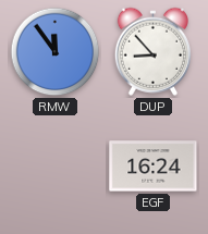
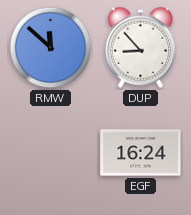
RMW: 11:54 -> 11:52 (51, 48)
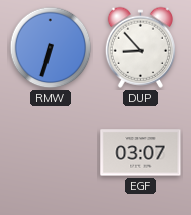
RMW: 11:52 -> 6:33 (51, 48)
EGF: 16:24 -> 03:07 (141, 153)
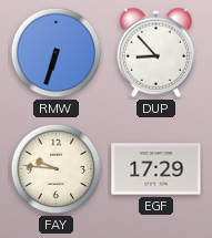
FAY: none -> 9:46 (57, 169)
EGF: 03:07 -> 17:29 (157, 169)
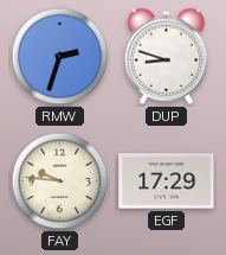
RMW: 6:33 -> 2:33 (60, 57)
DUP: 8:53 -> 8:48 (166, 56)
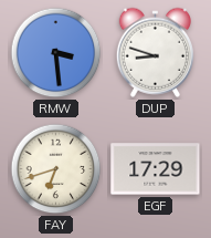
RMW: 2:33 -> 3:29 (56, 53)
FAY: 9:46 -> 6:42 (56, 169)
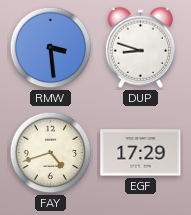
FAY: 6:42 -> 4:42 (51, 153)
